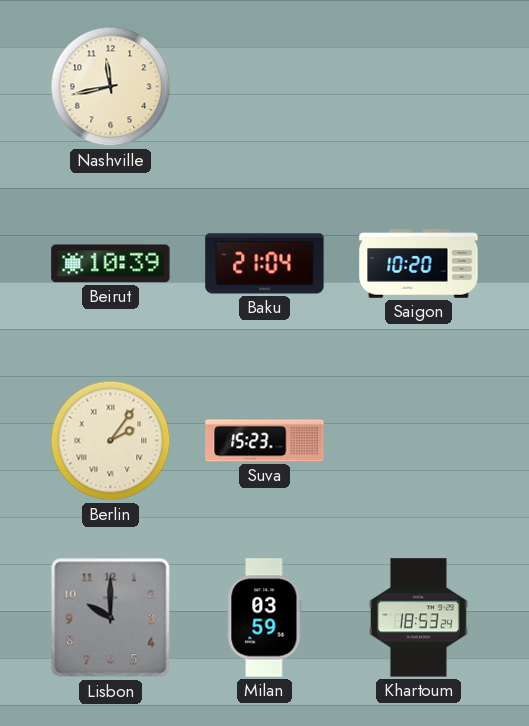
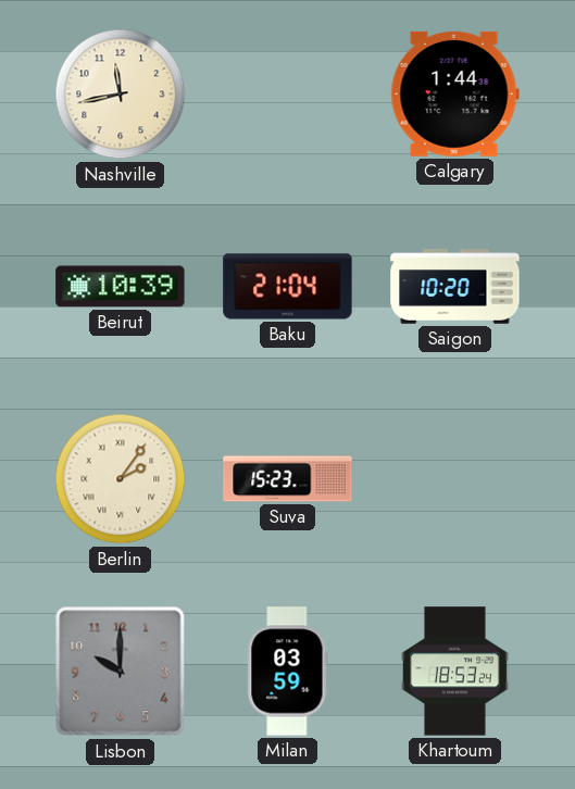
Calgary: none -> 1:44 (454, 93)
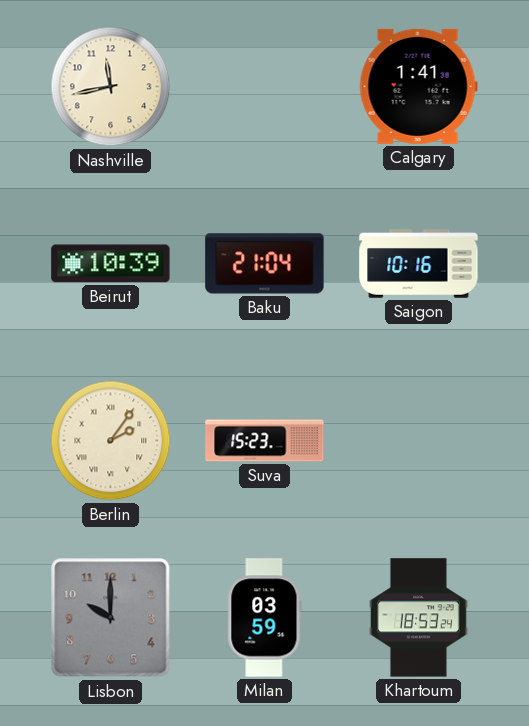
Calgary: 1:44 -> 1:41 (418, 86)
Saigon: 10:20 -> 10:16 (419, 264)
